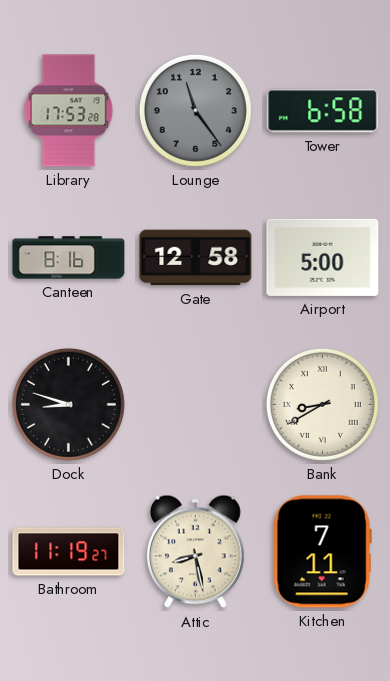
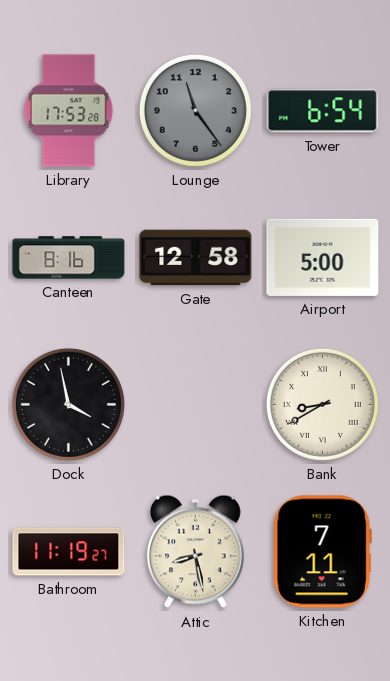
Tower: 6:58 -> 6:54 (323, 111)
Dock: 8:48 -> 3:58 (68, 404)
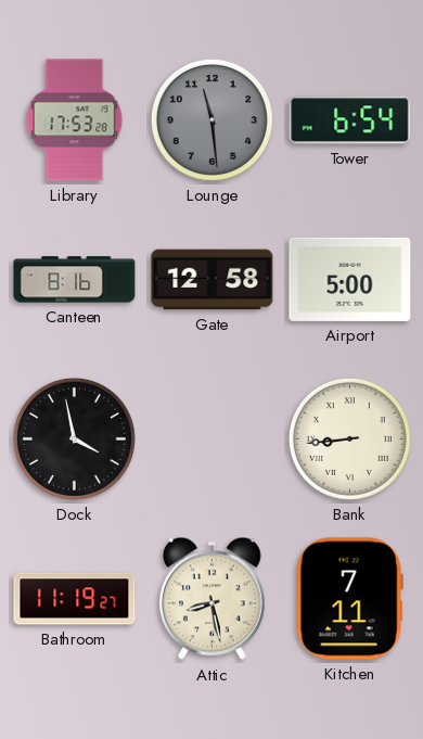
Lounge: 11:24 -> 11:29 (211, 119)
Bank: 8:40 -> 8:44 (349, 438)
